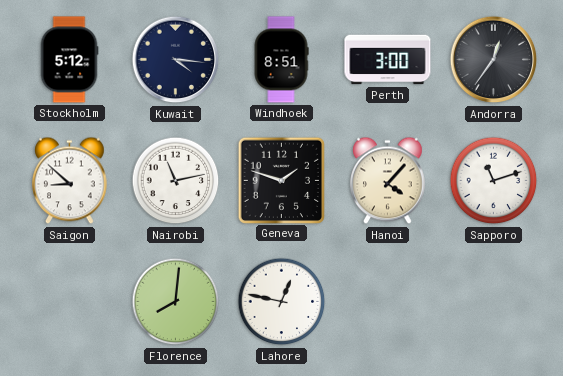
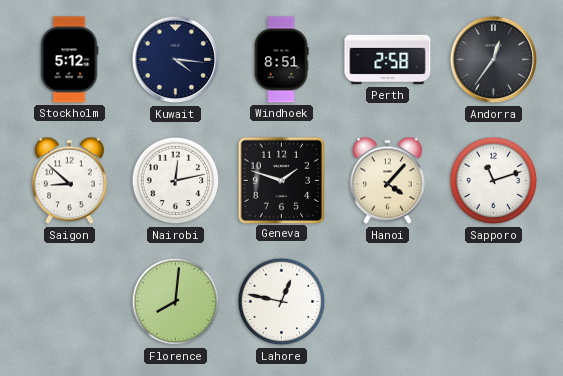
Perth: 3:00 -> 2:58 (388, 60)
Nairobi: 11:13 -> 12:13 (176, 181)
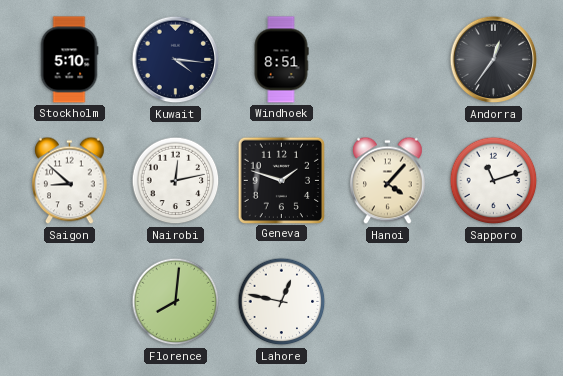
Stockholm: 5:12 -> 5:10 (69, 60)
Perth: 2:58 -> none (388, 60)
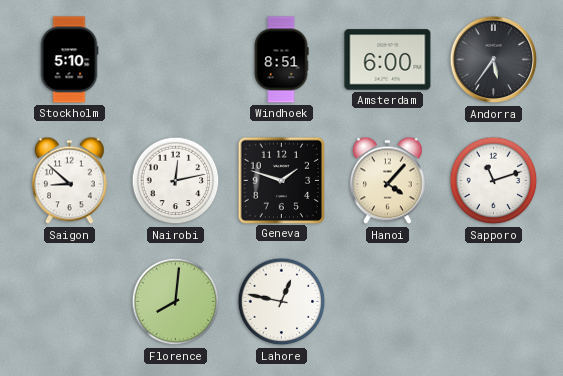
Kuwait: 4:16 -> none (176, 60)
Amsterdam: none -> 6:00 (388, 60)
Andorra: 12:36 -> 5:36 (494, 60)
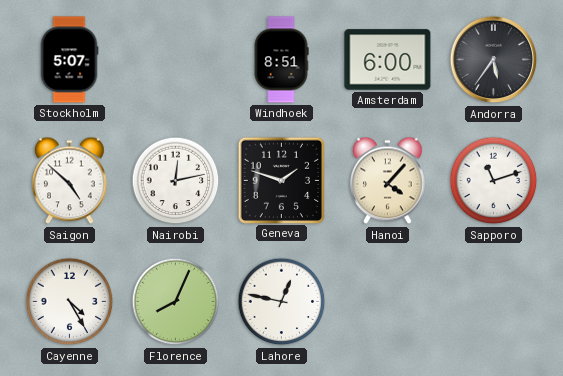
Stockholm: 5:10 -> 5:07 (69, 60)
Saigon: 8:52 -> 4:52 (70, 181)
Cayenne: none -> 4:25 (70, 302)
Florence: 8:01 -> 8:04 (176, 302)
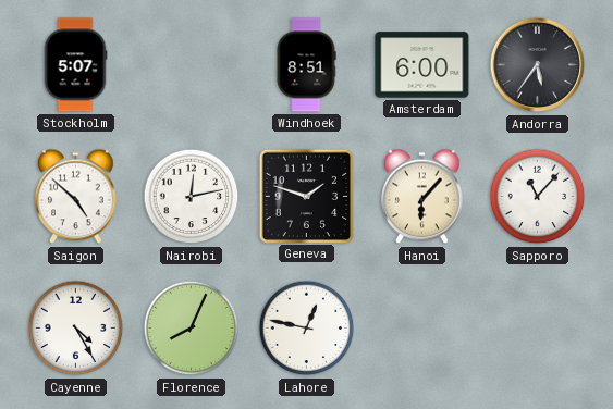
Hanoi: 4:07 -> 6:07 (422, 197)
Sapporo: 11:12 -> 11:07 (538, 197)
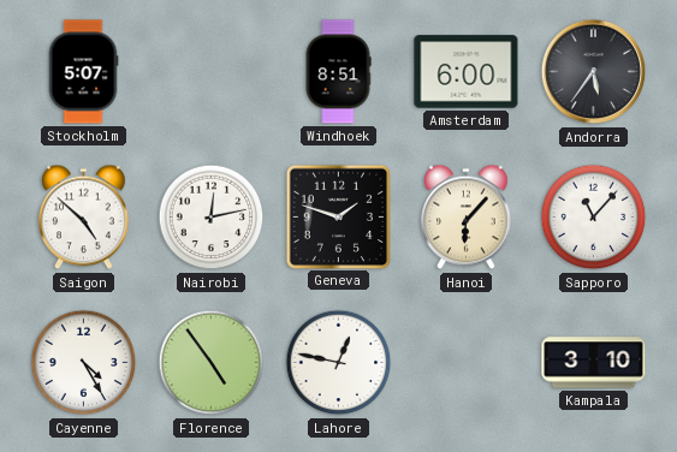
Florence: 8:04 -> 4:54 (212, 363)
Kampala: none -> 3:10 (594, 363)
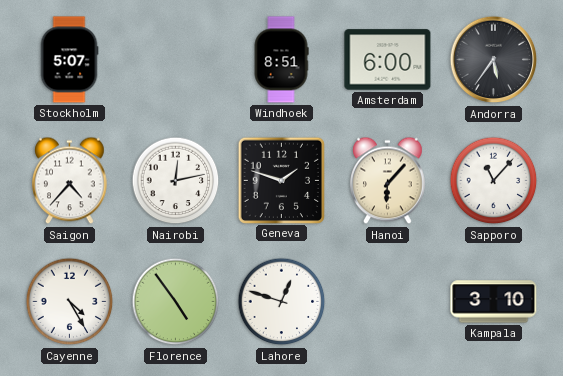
Saigon: 4:52 -> 4:37 (70, 181)
Lahore: 12:47 -> 12:48 (282, 302)
